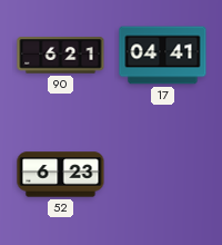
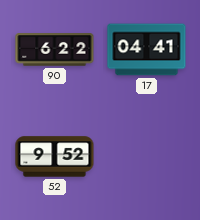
90: 6:21 -> 6:22 (55, 50)
52: 6:23 -> 9:52 (55, 157)
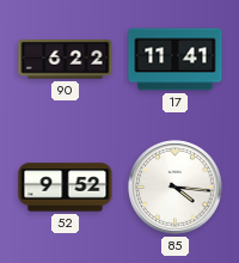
17: 04:41 -> 11:41 (176, 60)
85: none -> 4:16 (176, 188)
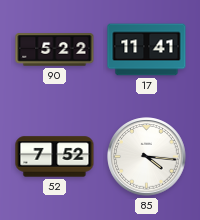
90: 6:22 -> 5:22 (55, 50)
52: 9:52 -> 7:52 (55, 157)
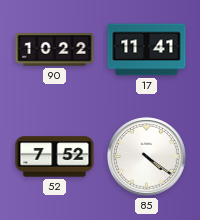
90: 5:22 -> 10:22 (55, 50)
85: 4:16 -> 4:21 (147, 157)
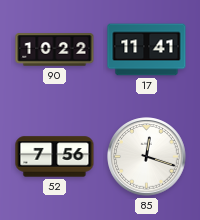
52: 7:52 -> 7:56 (55, 157)
85: 4:21 -> 12:18 (147, 157)
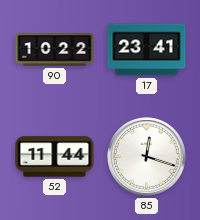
17: 11:41 -> 23:41 (147, 50)
52: 7:56 -> 11:44 (55, 157)
